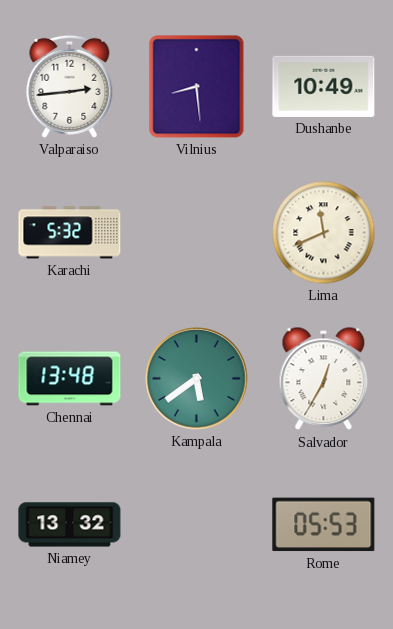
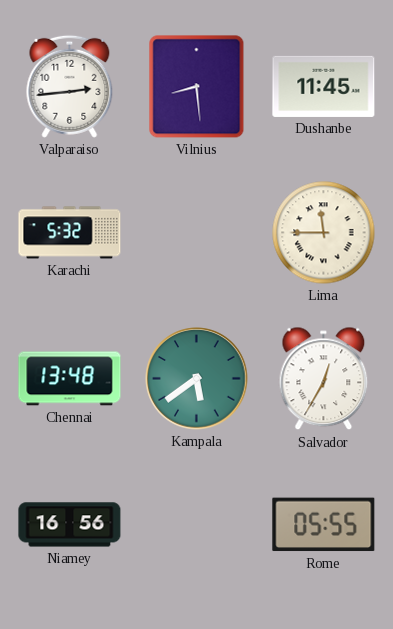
Dushanbe: 10:49 -> 11:45 (324, 86)
Lima: 11:41 -> 11:45 (324, 233)
Niamey: 13:32 -> 16:56 (70, 525)
Rome: 05:53 -> 05:55 (324, 525)
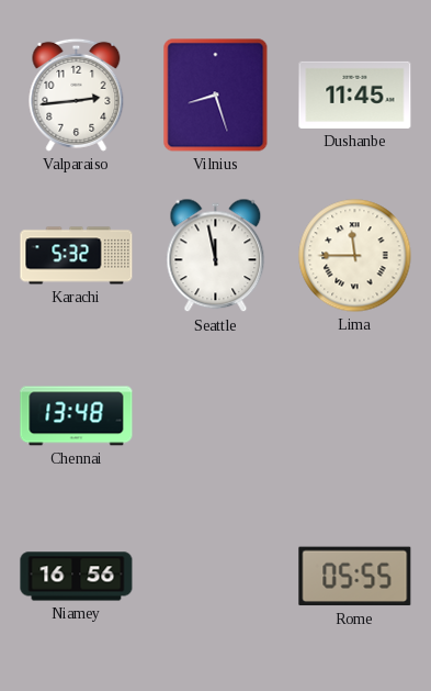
Vilnius: 8:29 -> 8:27 (216, 96)
Seattle: none -> 11:58 (216, 256)
Kampala: 5:39 -> none (197, 379)
Salvador: 12:35 -> none (324, 379)
